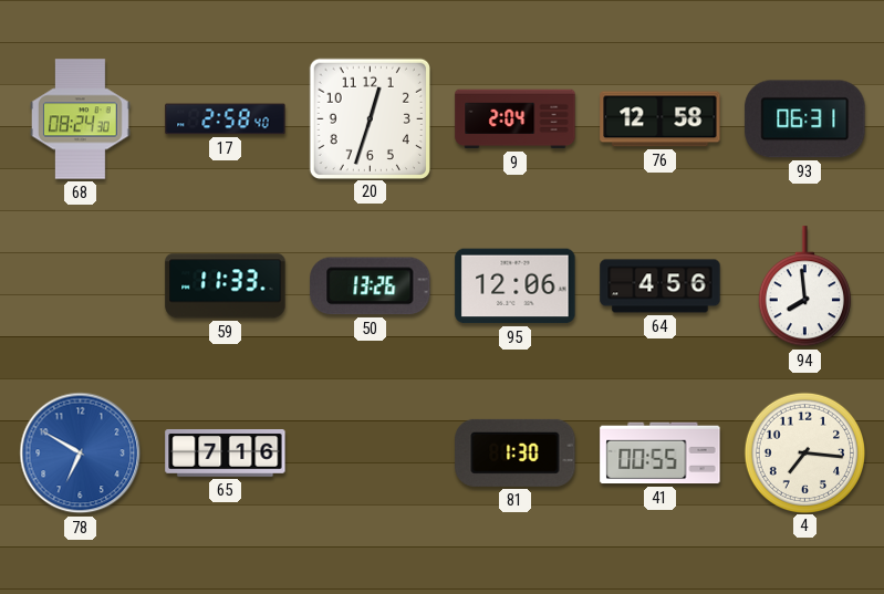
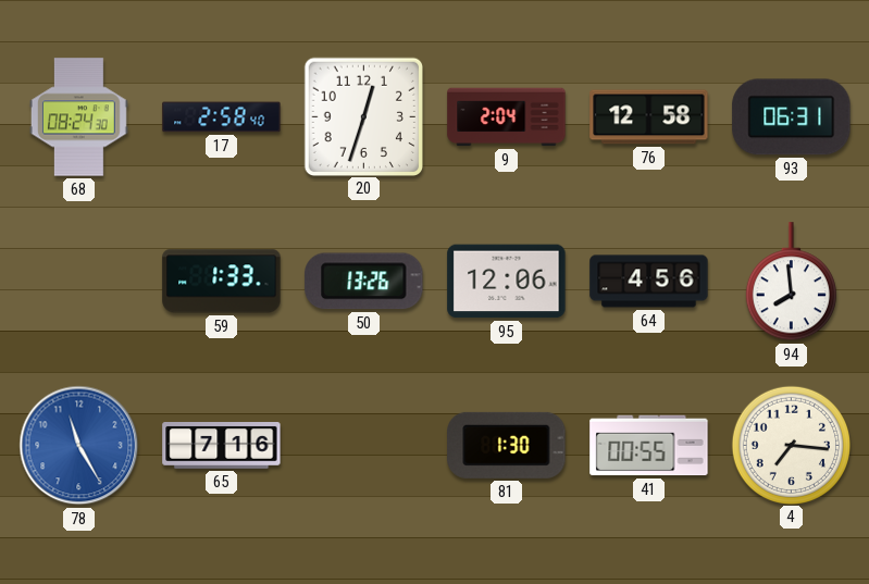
59: 11:33 -> 1:33 (222, 282)
78: 6:50 -> 11:25 (79, 446)
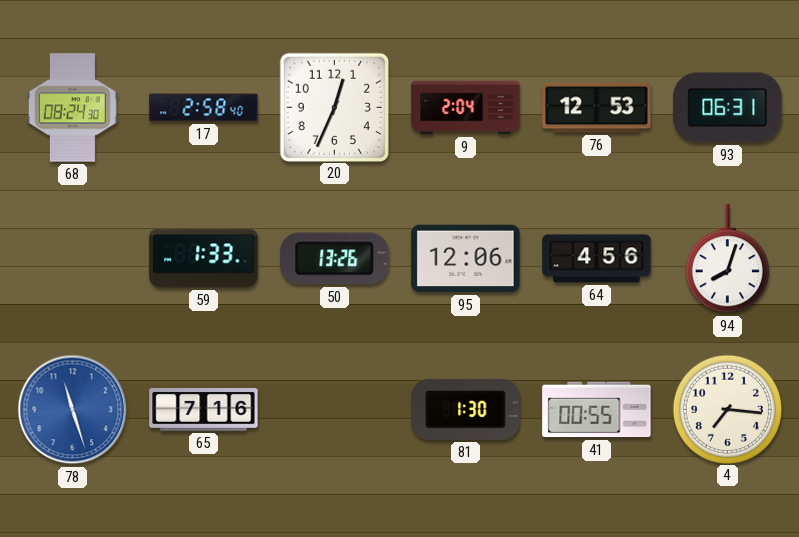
20: 12:33 -> 12:34 (334, 107)
76: 12:58 -> 12:53 (597, 108)
94: 7:59 -> 8:03 (727, 259)
78: 11:25 -> 11:27 (73, 410)
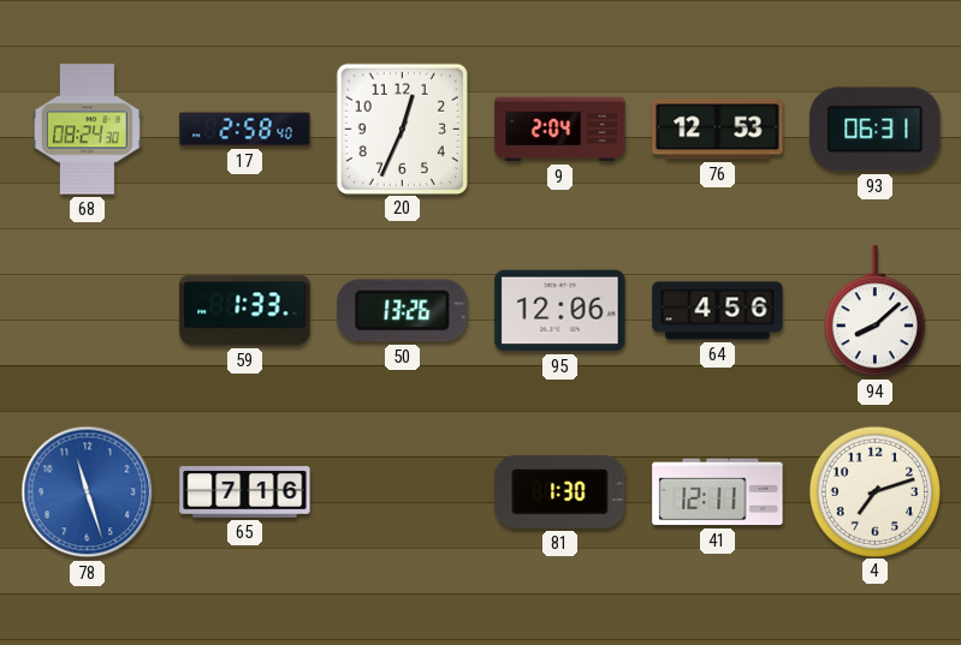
94: 8:03 -> 8:08 (874, 311)
41: 00:55 -> 12:11 (718, 492)
4: 7:16 -> 7:12 (874, 491)
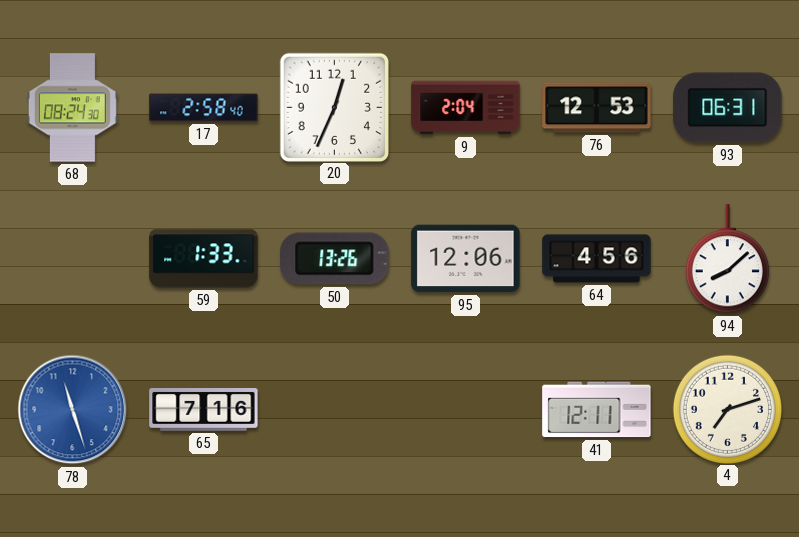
81: 1:30 -> none (560, 491)
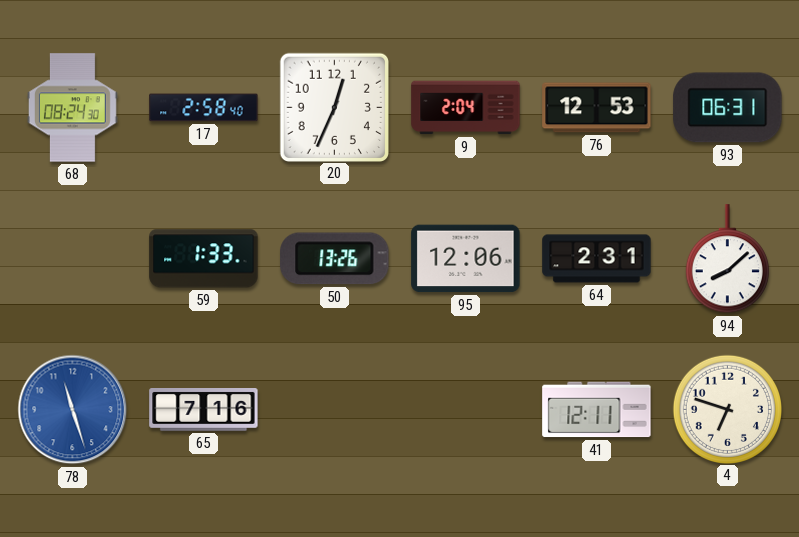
64: 4:56 -> 2:31 (597, 259)
4: 7:12 -> 6:48 (727, 409)
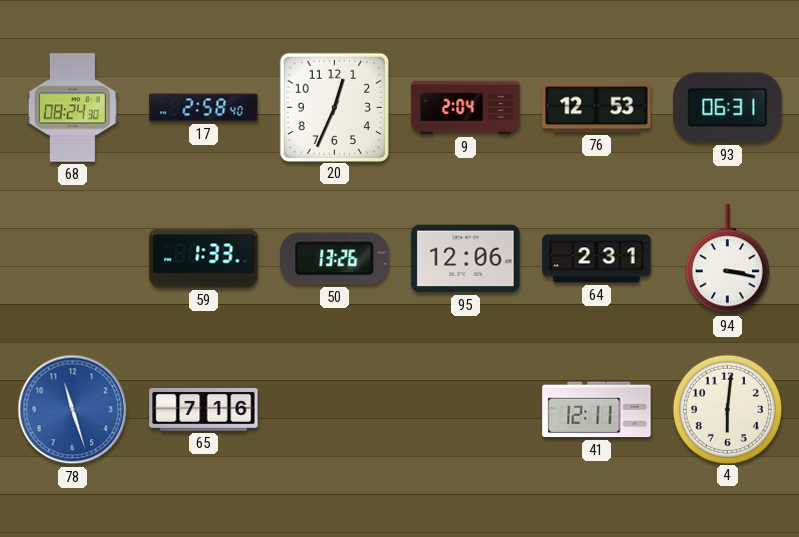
94: 8:08 -> 3:17 (727, 259)
4: 6:48 -> 6:01 (727, 409)
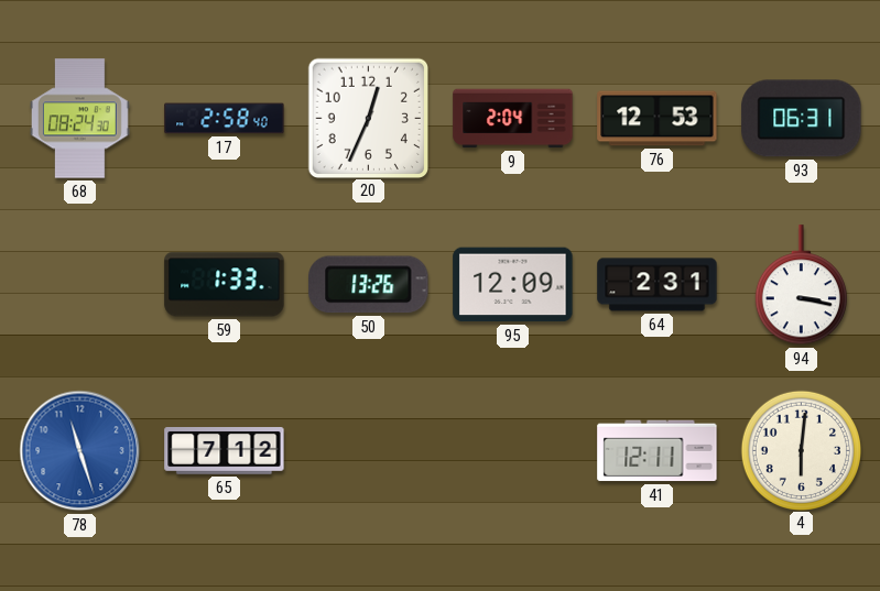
95: 12:06 -> 12:09 (513, 285)
65: 7:16 -> 7:12 (225, 451)
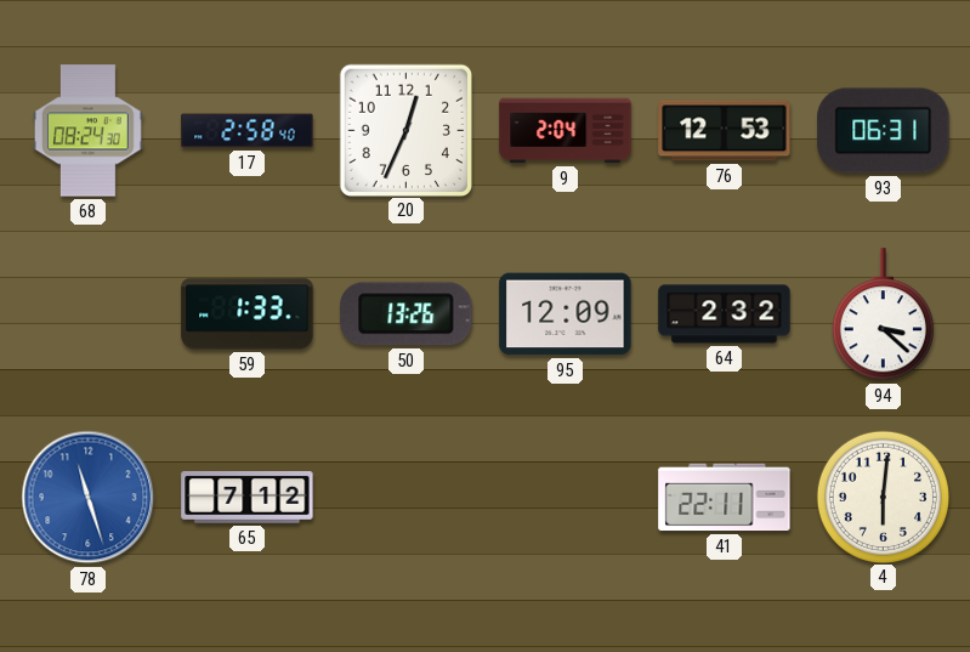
64: 2:31 -> 2:32 (725, 314)
94: 3:17 -> 3:22 (883, 314)
41: 12:11 -> 22:11 (725, 498)
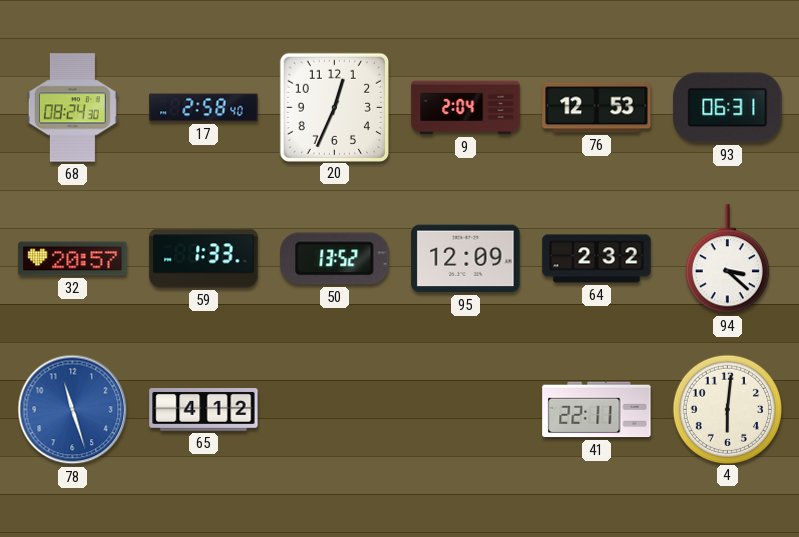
32: none -> 20:57 (73, 259)
50: 13:26 -> 13:52 (335, 259)
65: 7:12 -> 4:12 (204, 410)
